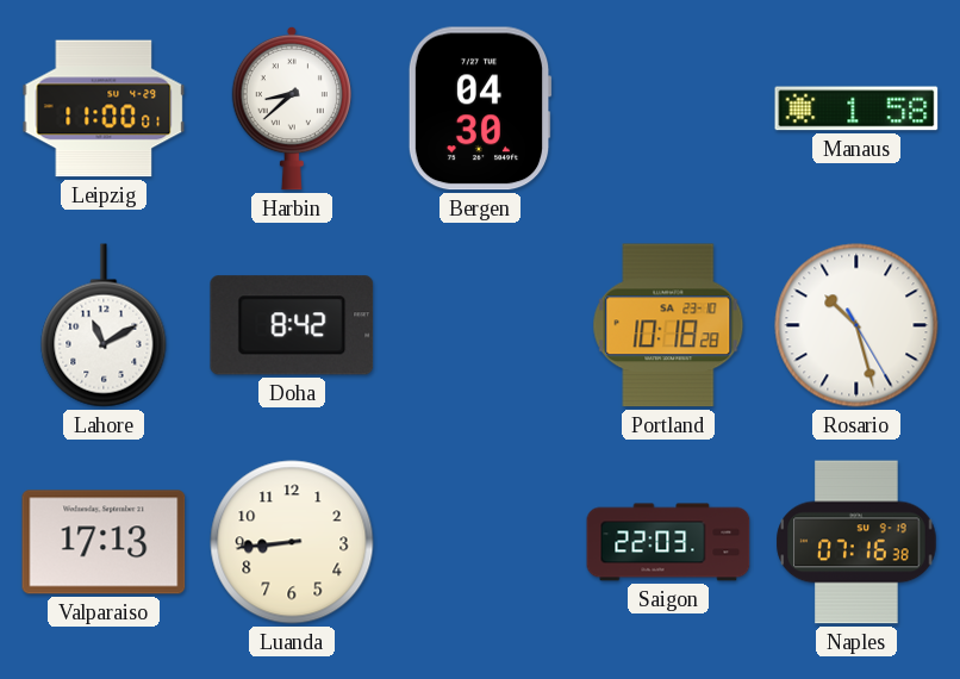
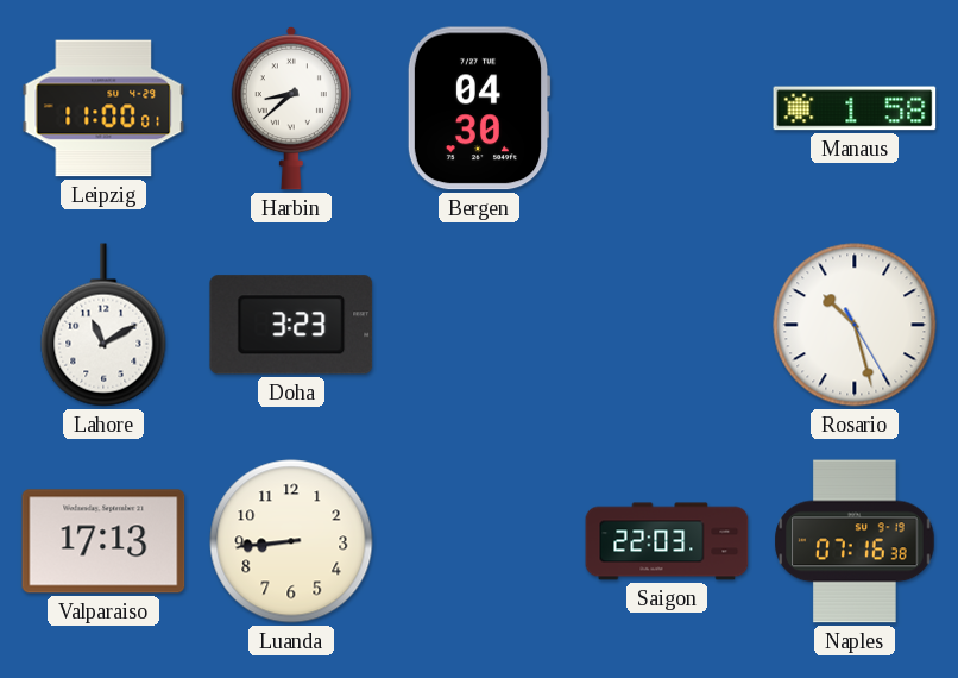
Doha: 8:42 -> 3:23 (291, 325)
Portland: 10:18 -> none (668, 325)
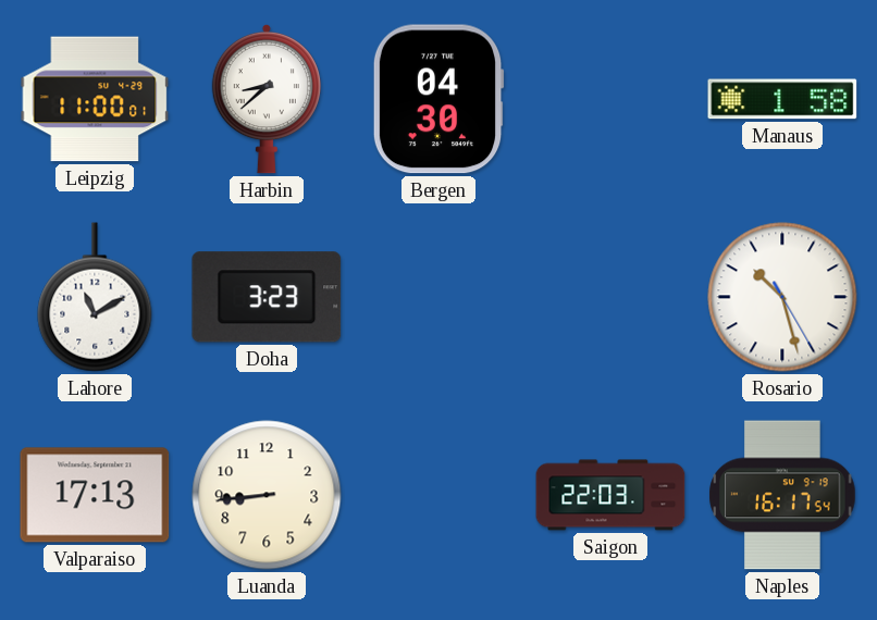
Naples: 07:16 -> 16:17 (782, 495)
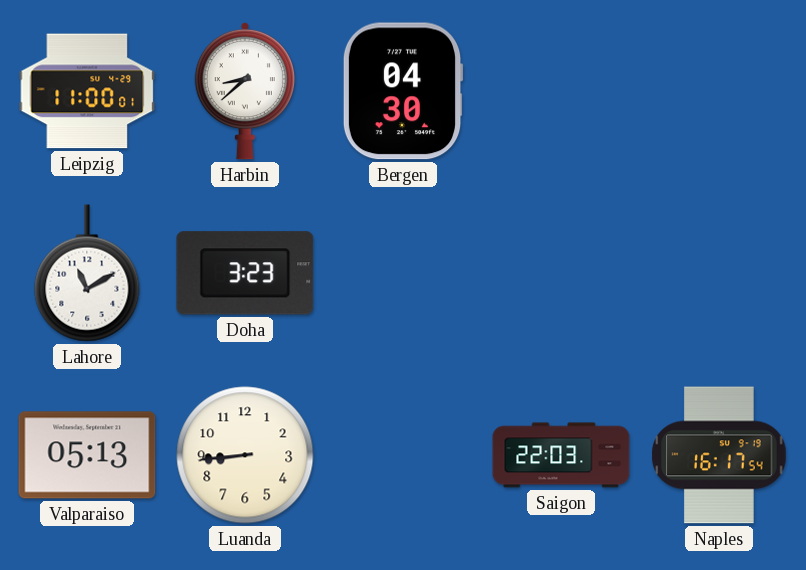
Manaus: 1:58 -> none (782, 99)
Rosario: 10:27 -> none (782, 297)
Valparaiso: 17:13 -> 05:13 (87, 455)
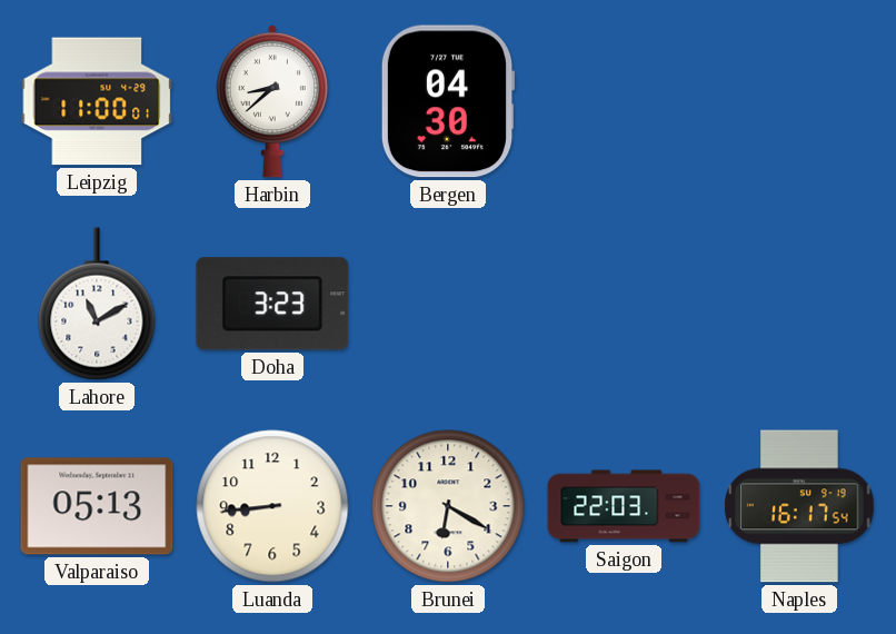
Brunei: none -> 6:20 (448, 506)
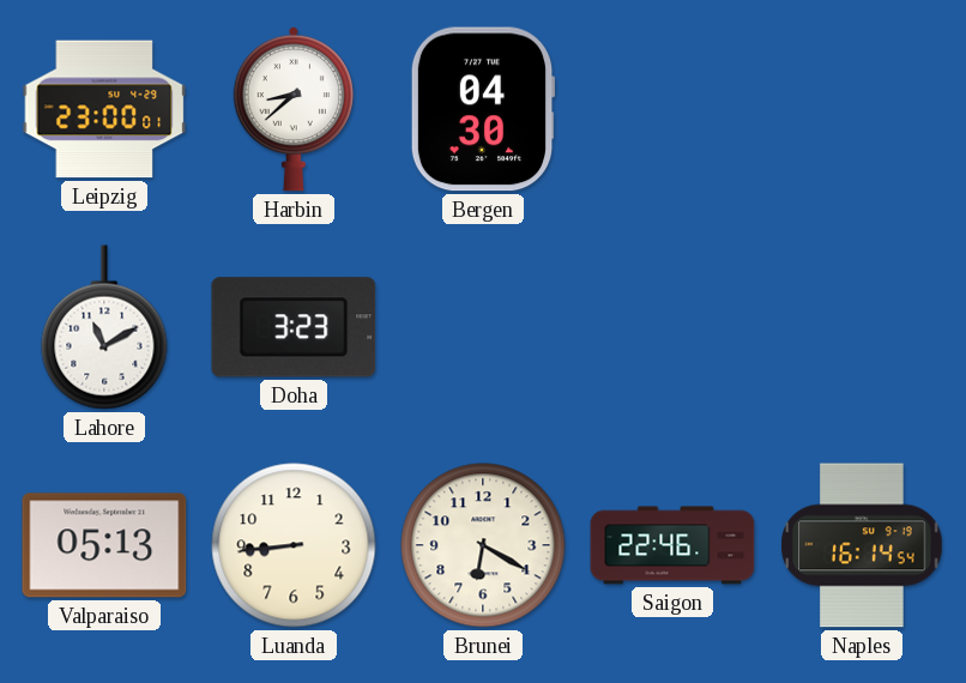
Leipzig: 11:00 -> 23:00 (104, 109)
Saigon: 22:03 -> 22:46 (672, 545)
Naples: 16:17 -> 16:14 (862, 545)
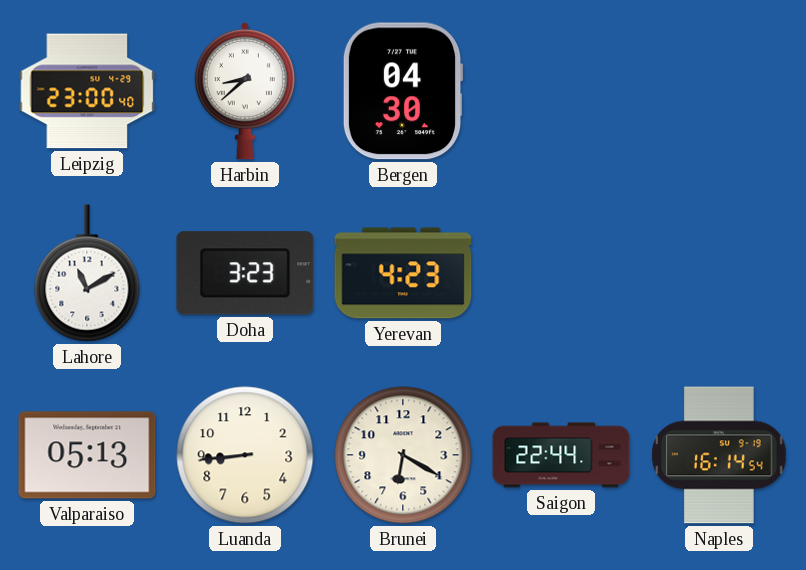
Leipzig: 23:00:01 -> 23:00:40 (87, 91)
Yerevan: none -> 4:23 (403, 273)
Saigon: 22:46 -> 22:44 (561, 455)
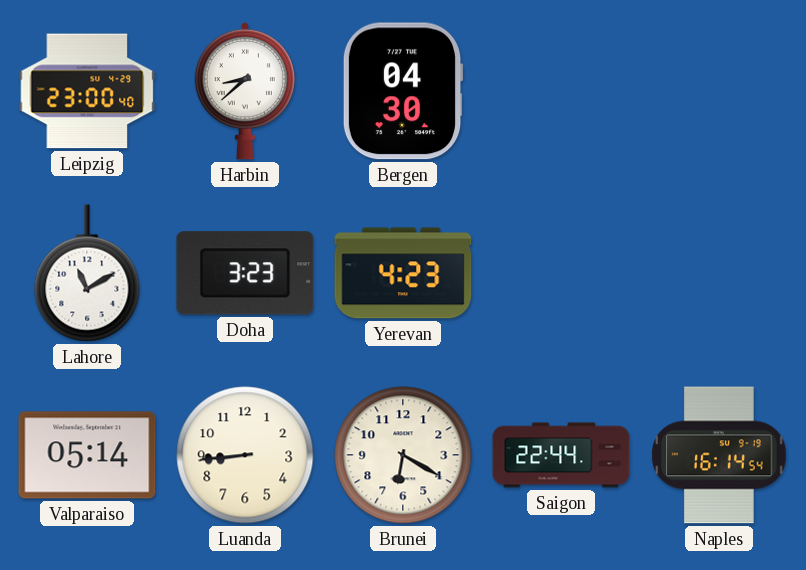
Valparaiso: 05:13 -> 05:14 (87, 455)
